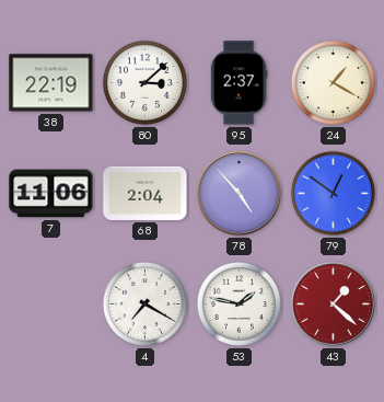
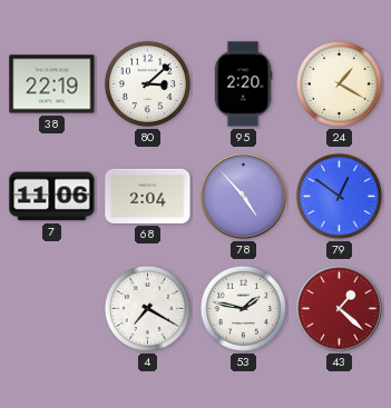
95: 2:37 -> 2:20 (243, 84)
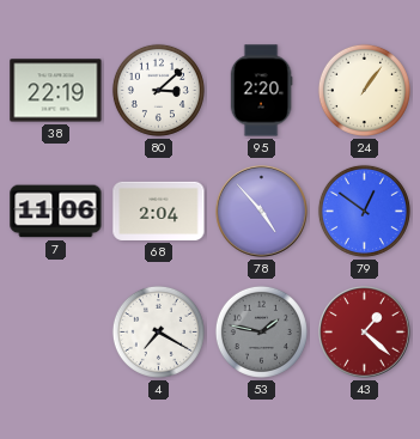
24: 1:20 -> 1:06 (364, 90)
53 dial: white -> grey (261, 331)
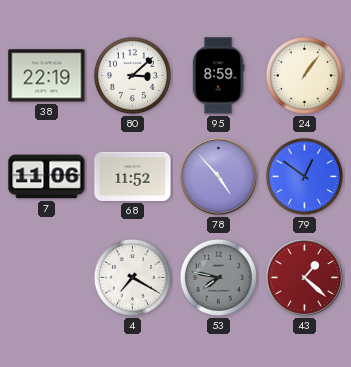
95: 2:20 -> 8:59 (218, 76)
68: 2:04 -> 11:52 (133, 176)
53: 1:47 -> 7:47 (218, 277)
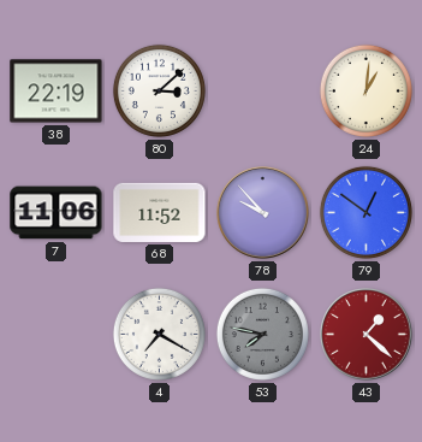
95: 8:59 -> none (218, 76)
24: 1:06 -> 1:01 (365, 90)
78: 4:53 -> 9:53 (263, 213)
